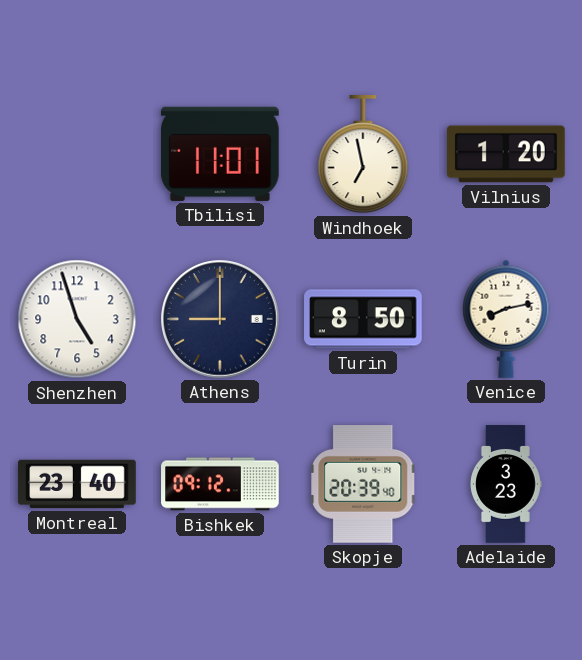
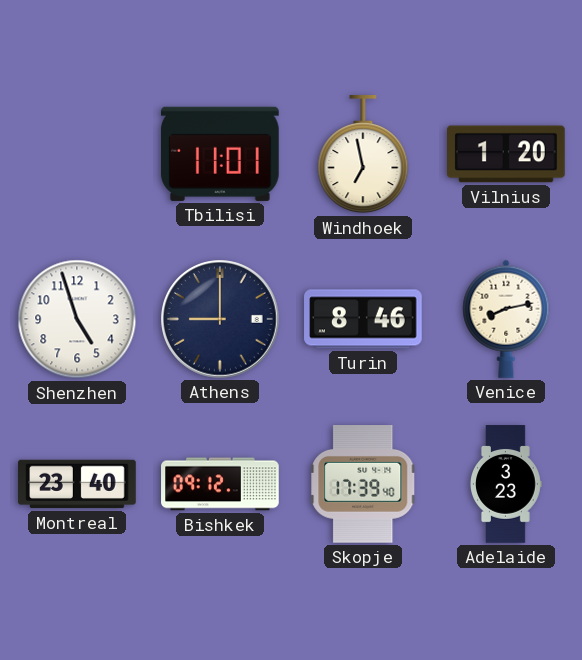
Turin: 8:50 -> 8:46 (363, 319)
Skopje: 20:39 -> 17:39 (363, 485)
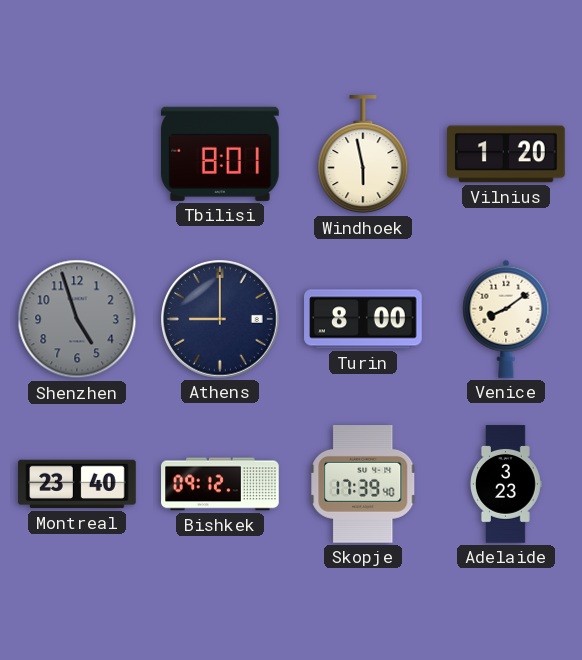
Tbilisi: 11:01 -> 8:01 (220, 154)
Windhoek: 6:58 -> 5:58 (363, 155)
Shenzhen dial: white -> grey (77, 319)
Turin: 8:46 -> 8:00 (363, 319)
Venice: 8:13 -> 8:09 (506, 319)
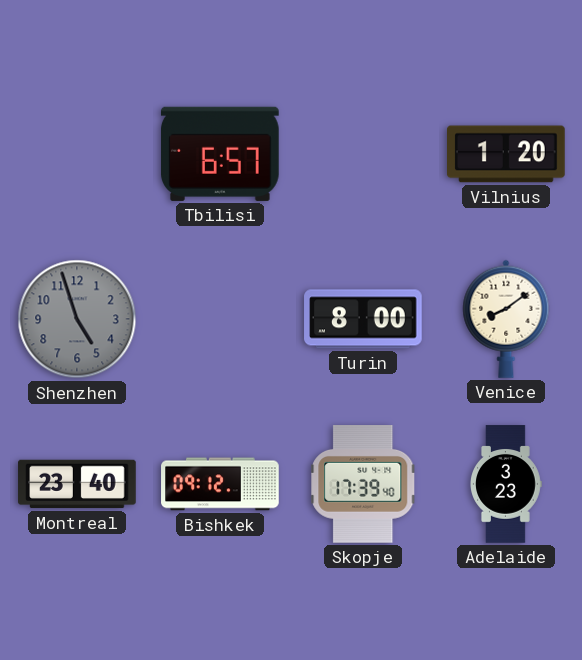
Tbilisi: 8:01 -> 6:57 (220, 154)
Windhoek: 5:58 -> none (363, 155)
Athens: 9:00 -> none (220, 319)
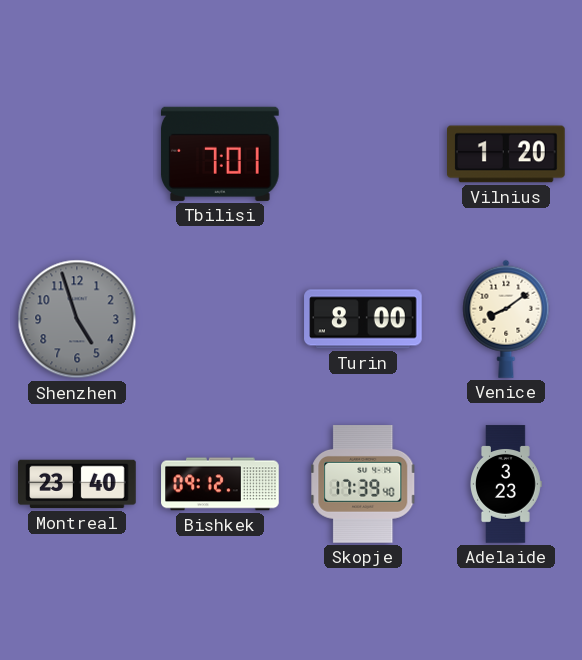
Tbilisi: 6:57 -> 7:01 (220, 154)
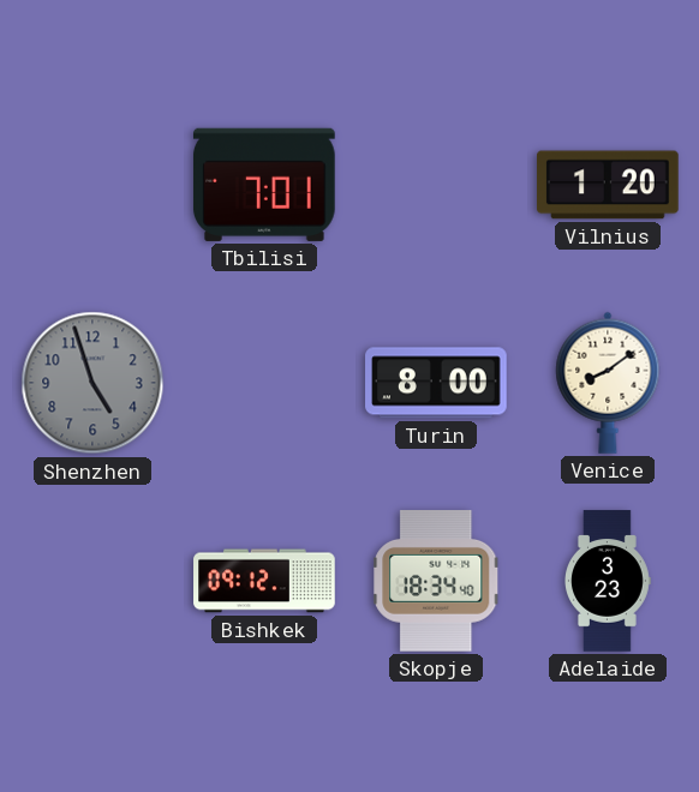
Montreal: 23:40 -> none (77, 484)
Skopje: 17:39 -> 18:34 (436, 582)
